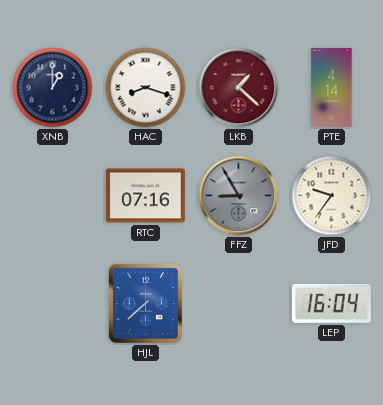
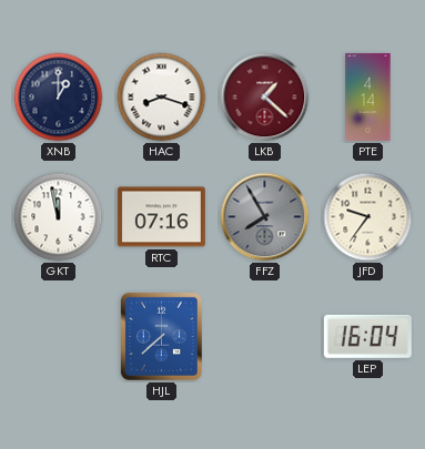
GKT: none -> 11:58 (59, 217)
FFZ: 8:55 -> 7:55 (265, 217)
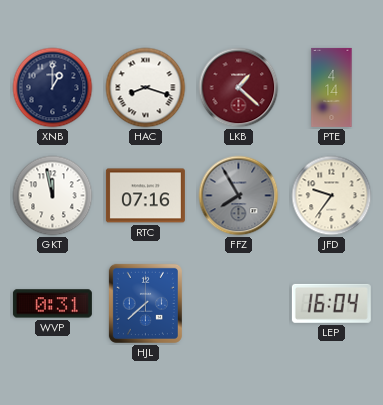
WVP: none -> 0:31 (52, 304)
